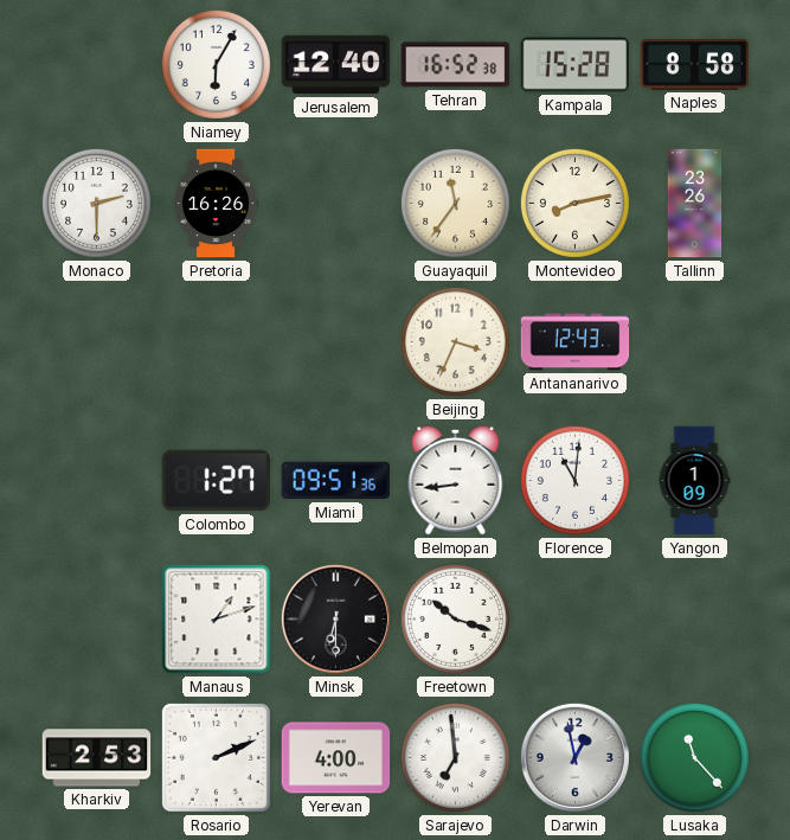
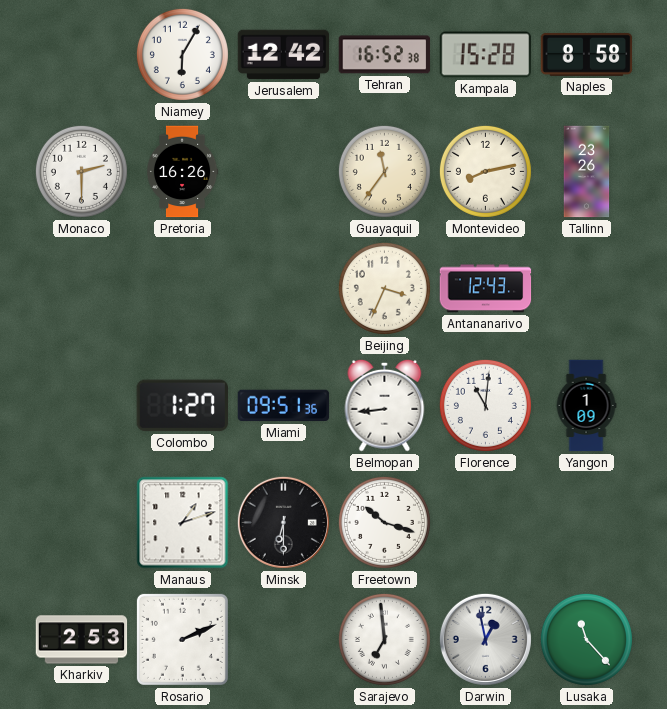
Jerusalem: 12:40 -> 12:42 (284, 55)
Yerevan: 4:00 -> none (336, 758)
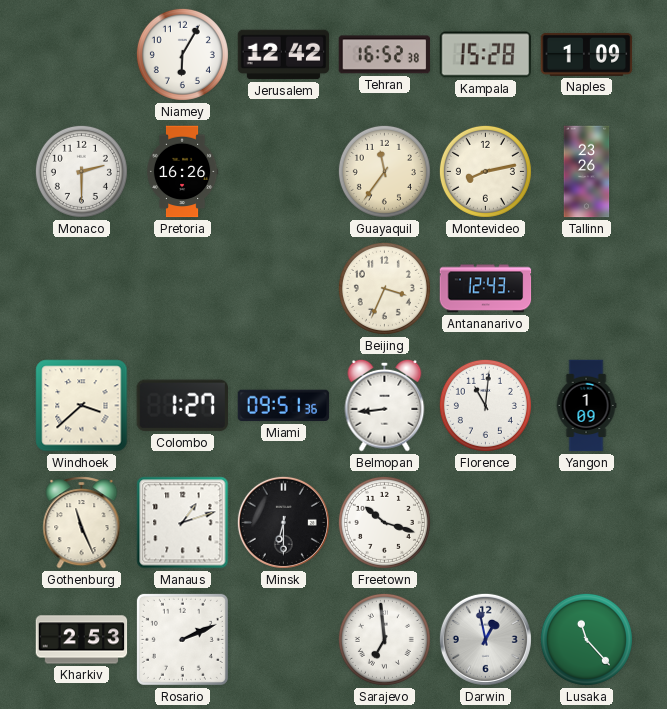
Naples: 8:58 -> 1:09 (587, 54)
Windhoek: none -> 3:38 (82, 406)
Gothenburg: none -> 11:26 (82, 523)
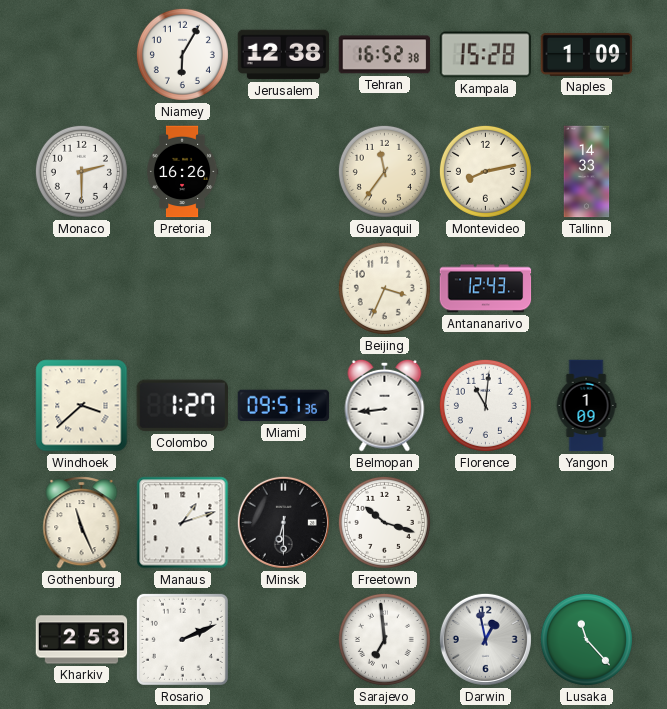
Jerusalem: 12:42 -> 12:38 (284, 55)
Tallinn: 23:26 -> 14:33 (587, 172)
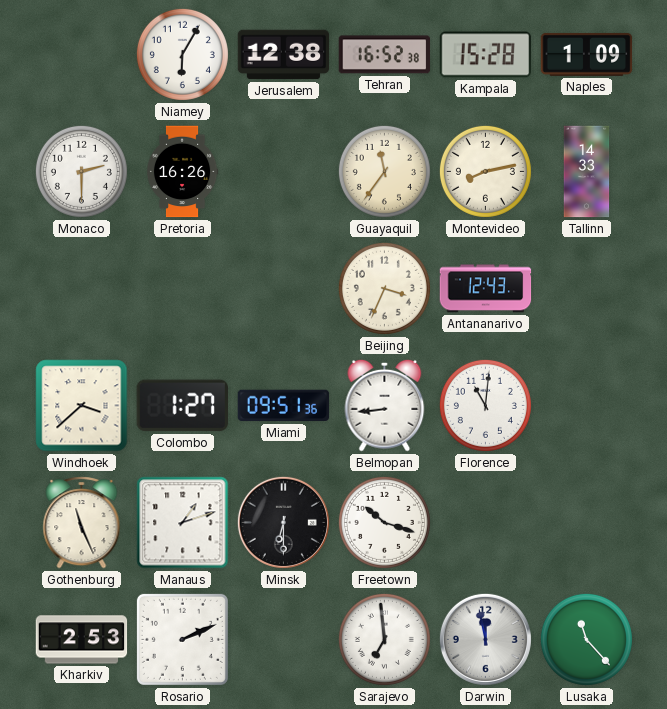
Yangon: 1:09 -> none (586, 406)
Darwin: 12:58 -> 11:58 (485, 639)
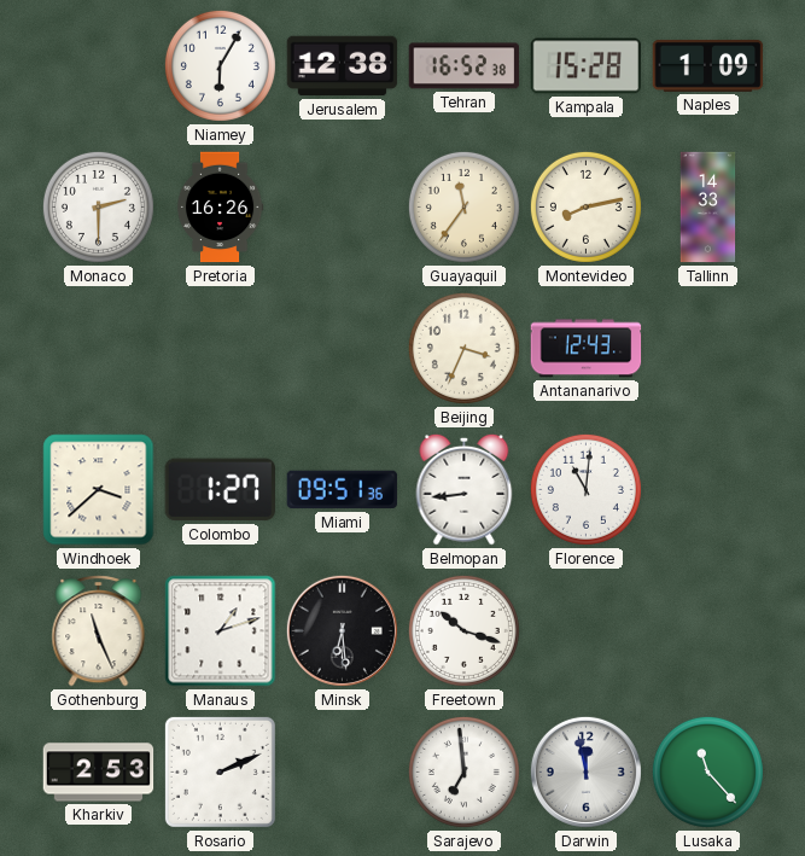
Minsk: 6:30 -> 6:29 (342, 630)
